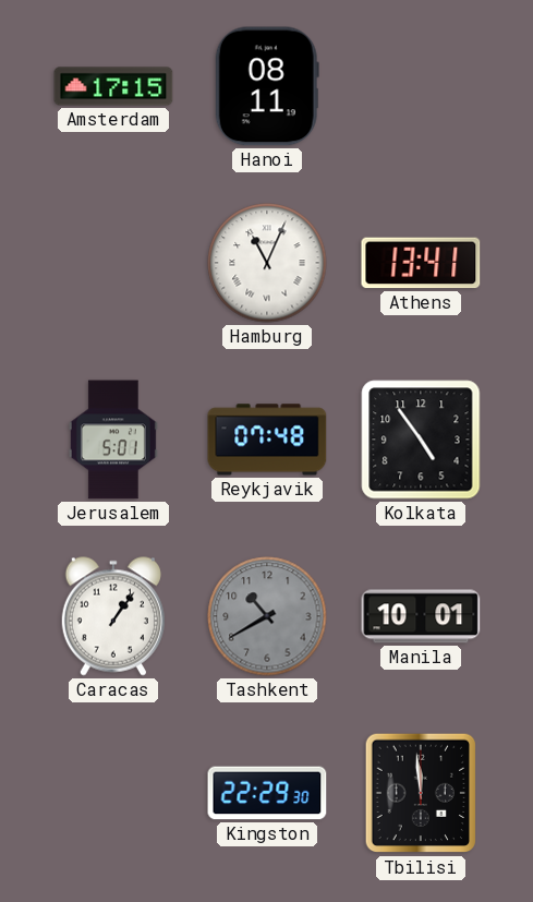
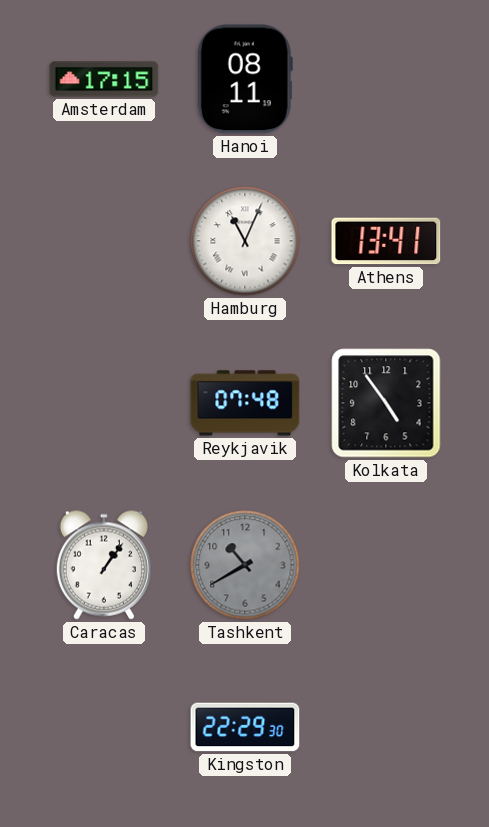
Jerusalem: 5:01 -> none (113, 440)
Manila: 10:01 -> none (421, 616)
Tbilisi: 11:59 -> none (421, 793)
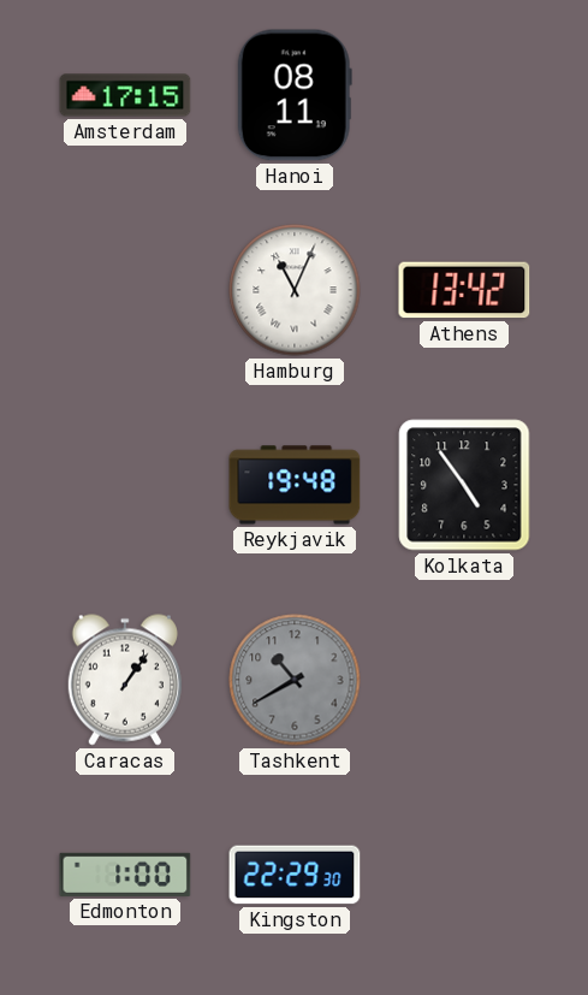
Athens: 13:41 -> 13:42 (464, 290)
Reykjavik: 07:48 -> 19:48 (295, 485)
Edmonton: none -> 1:00 (125, 875)
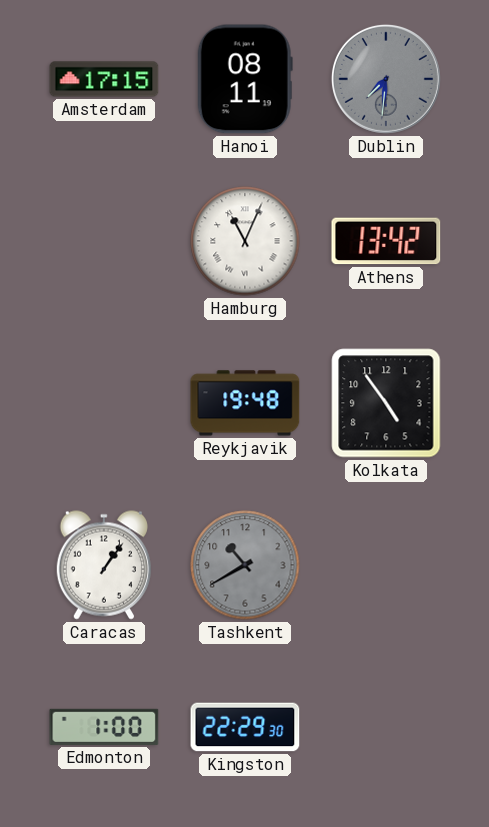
Dublin: none -> 7:31 (386, 79)
